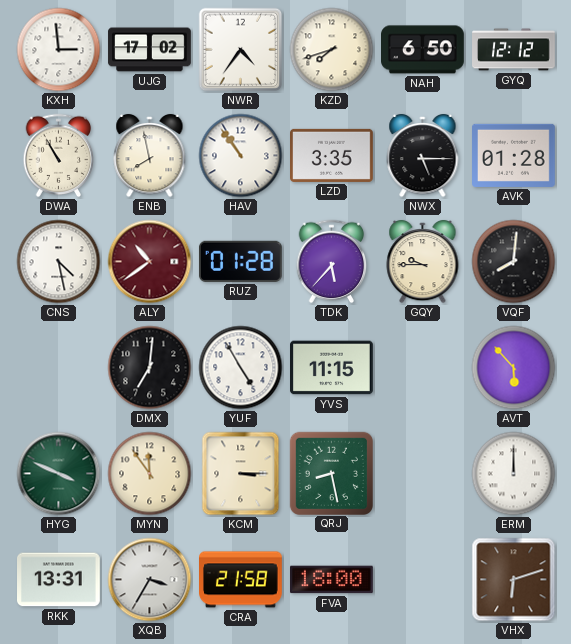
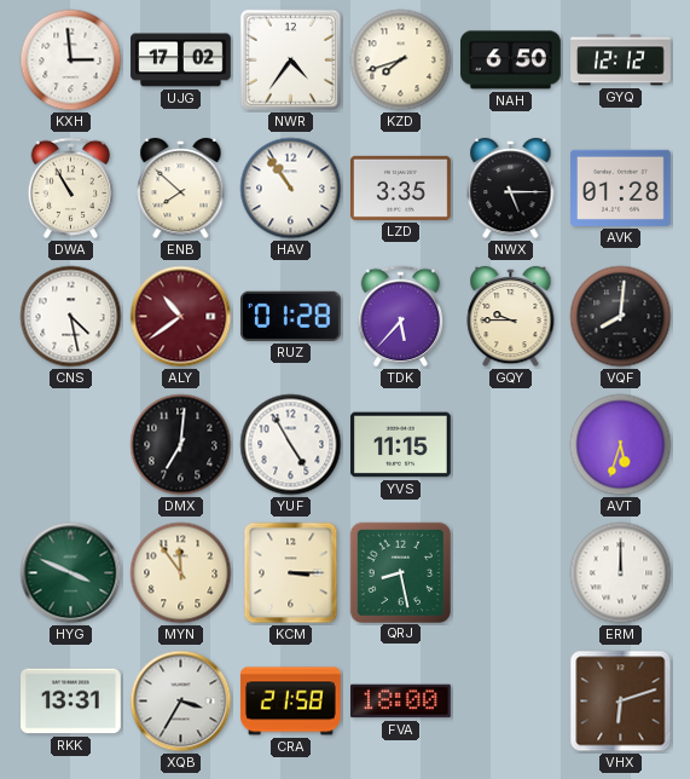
ENB: 7:58 -> 7:52 (181, 189)
AVT: 5:53 -> 5:33 (621, 445)
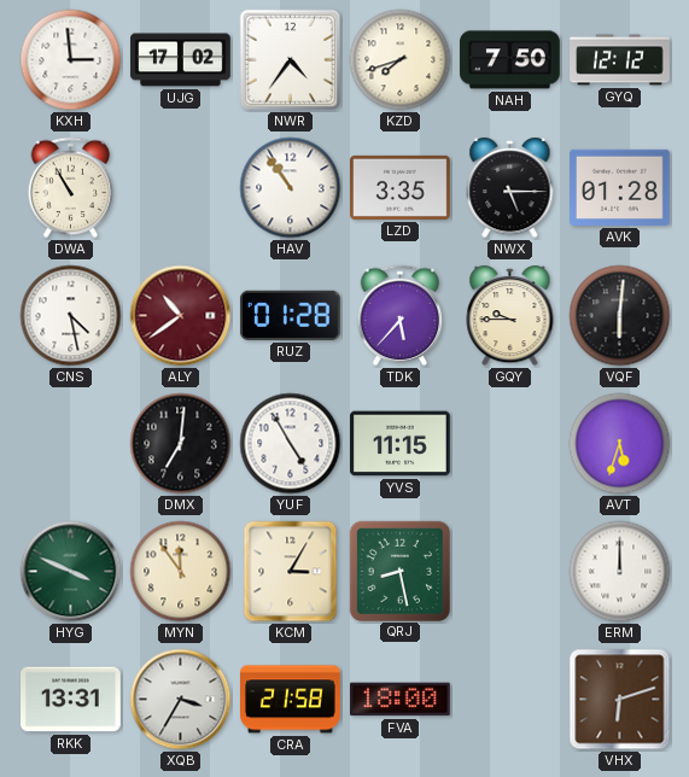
NAH: 6:50 -> 7:50 (510, 60)
ENB: 7:52 -> none (181, 189)
VQF: 8:01 -> 6:01 (620, 316)
KCM: 3:15 -> 3:05 (291, 572)
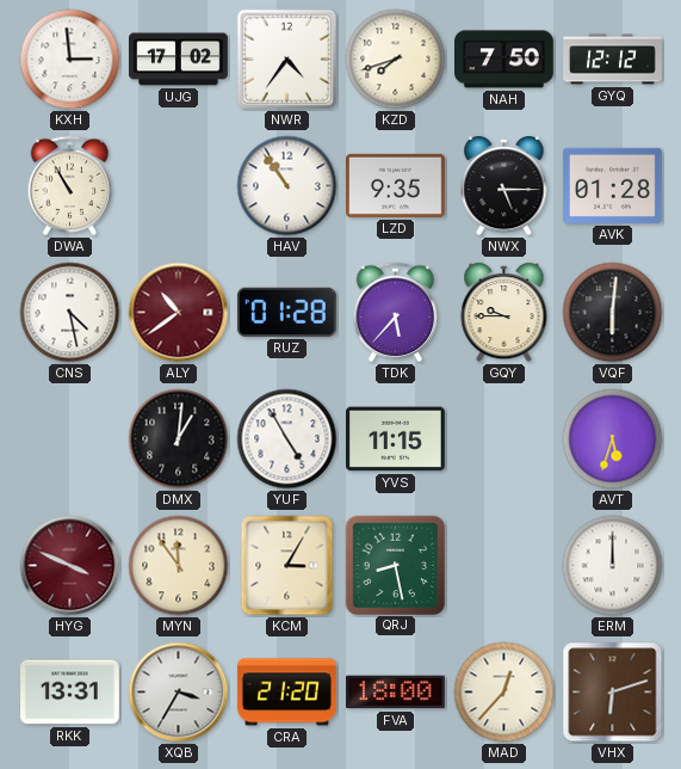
LZD: 3:35 -> 9:35 (396, 185)
DMX: 7:01 -> 1:01 (179, 439)
HYG dial: green -> burgundy (70, 566)
CRA: 21:58 -> 21:20 (287, 693)
MAD: none -> 12:37 (504, 693)
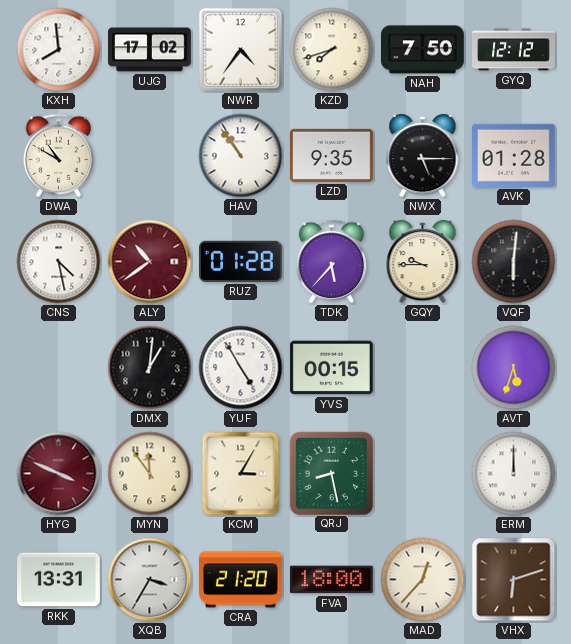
KXH: 2:59 -> 7:59 (59, 50)
DWA: 10:55 -> 10:50 (59, 156)
YVS: 11:15 -> 00:15 (332, 368)
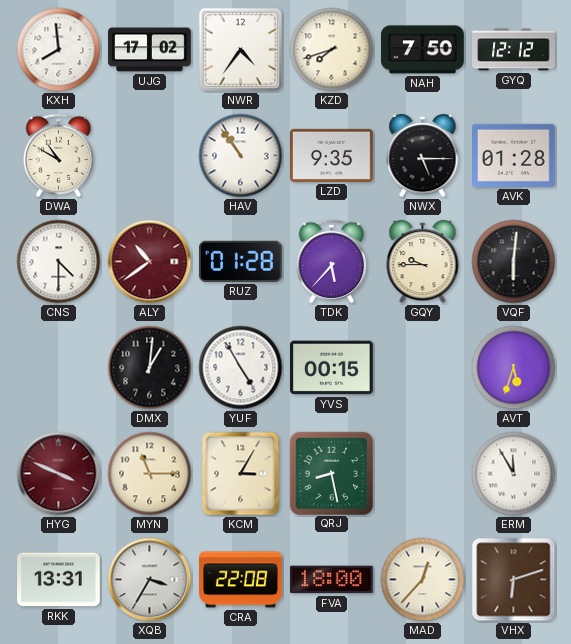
CNS: 4:28 -> 4:30 (59, 262)
MYN: 11:54 -> 11:15 (150, 474)
ERM: 12:00 -> 11:55 (514, 474)
CRA: 21:20 -> 22:08 (241, 580)
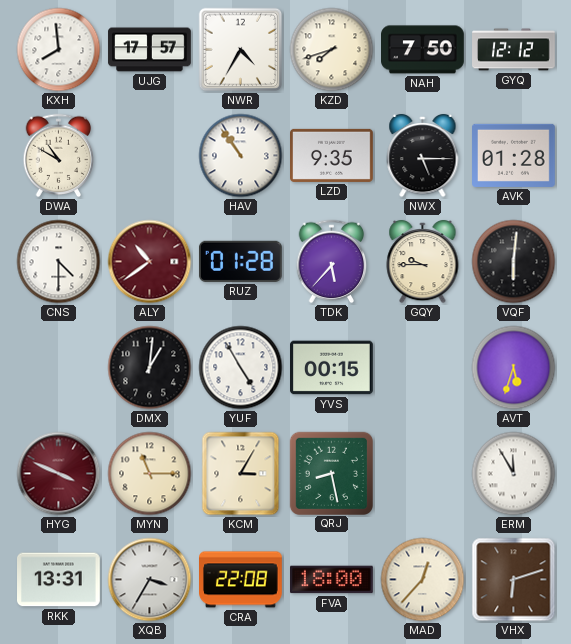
UJG: 17:02 -> 17:57 (150, 50)
NWR: 4:36 -> 4:35 (241, 50)
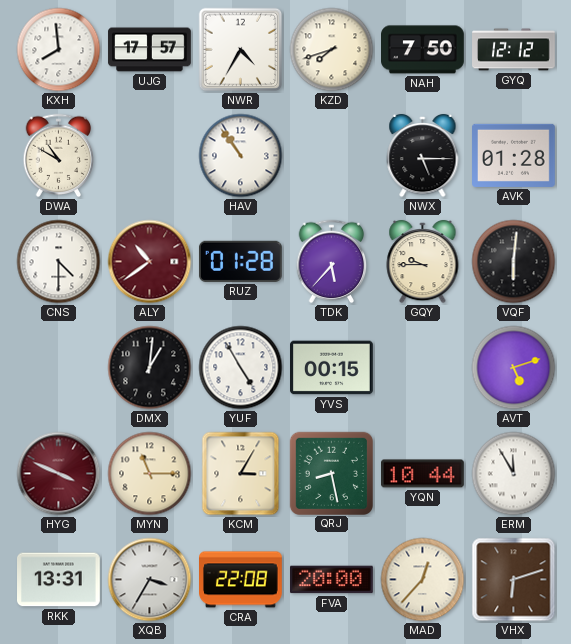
LZD: 9:35 -> none (332, 155)
AVT: 5:33 -> 5:12 (514, 368)
YQN: none -> 10:44 (423, 474)
FVA: 18:00 -> 20:00 (332, 580)
